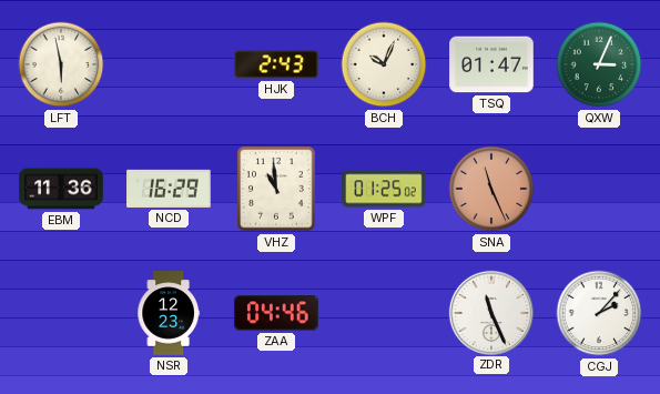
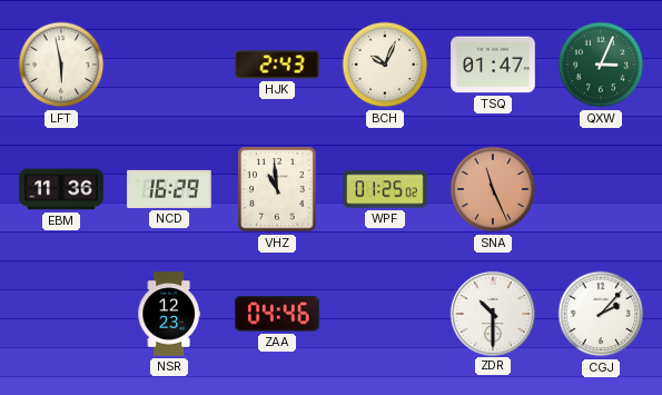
ZDR: 11:26 -> 10:30 (492, 313)
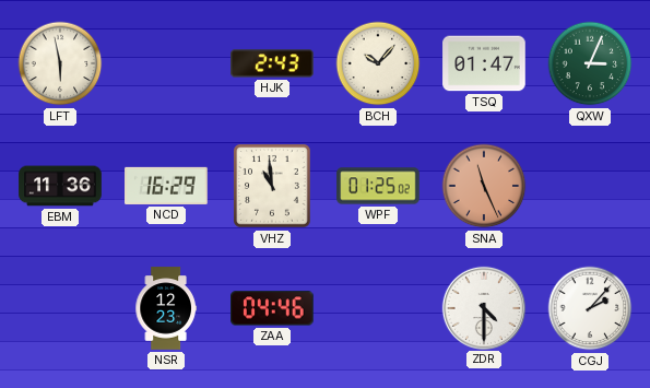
BCH: 10:04 -> 10:07 (378, 63)
ZDR: 10:30 -> 4:30 (483, 307)
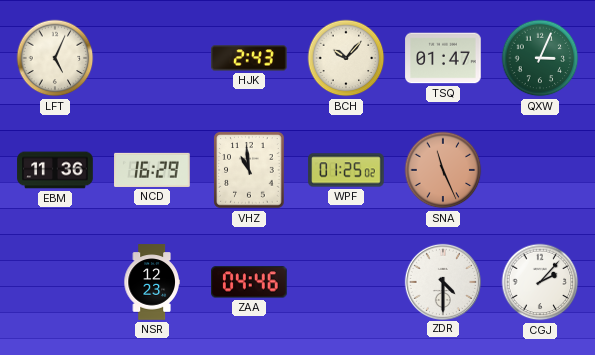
LFT: 5:58 -> 5:04 (55, 58)
